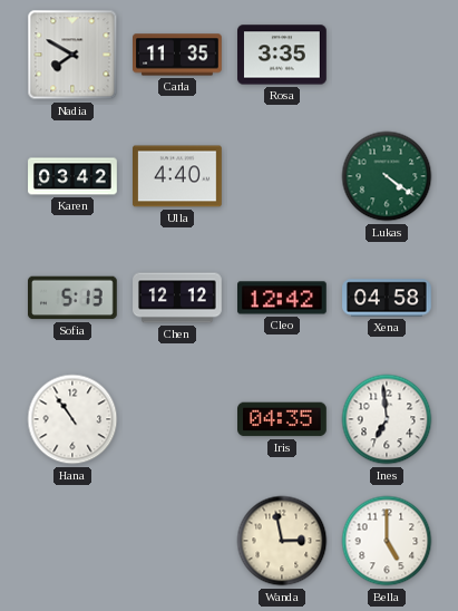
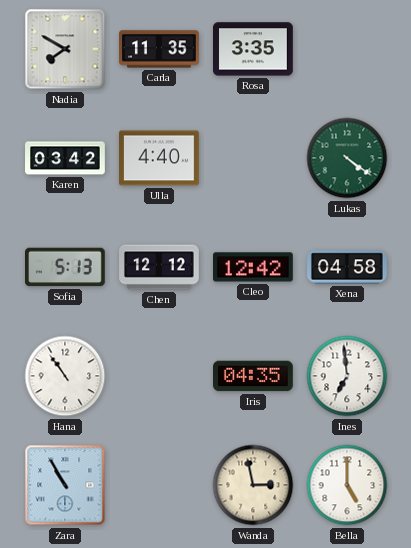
Zara: none -> 10:55 (65, 485)
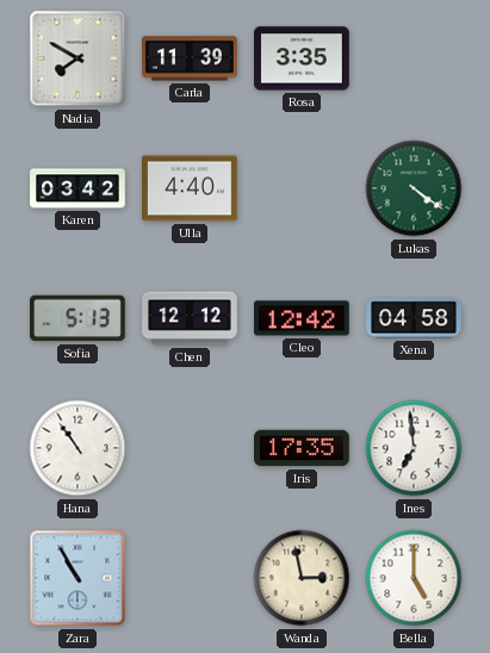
Carla: 11:35 -> 11:39 (190, 58)
Iris: 04:35 -> 17:35 (303, 448)
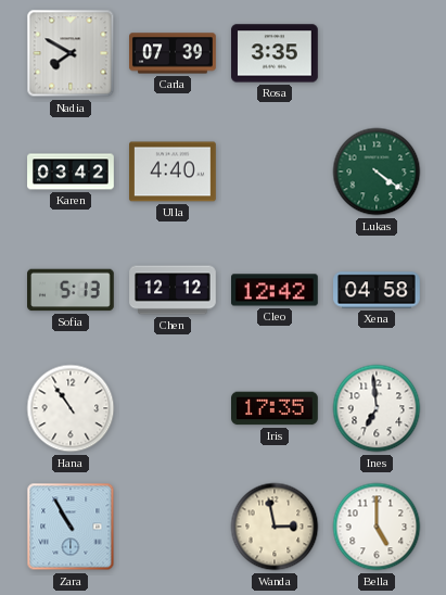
Carla: 11:39 -> 07:39 (173, 53)
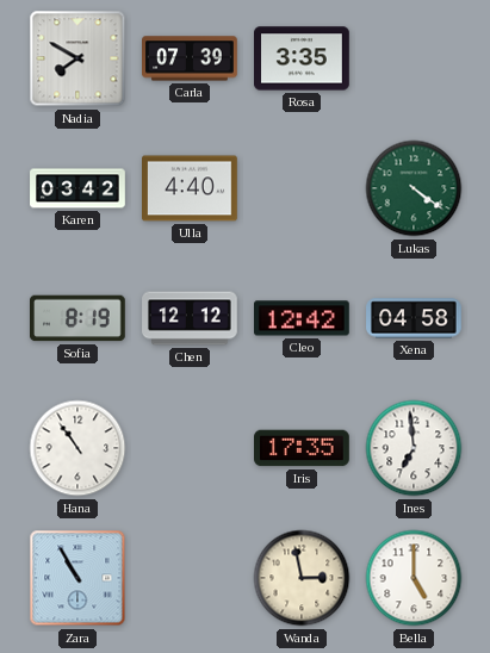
Sofia: 5:13 -> 8:19 (79, 318)
